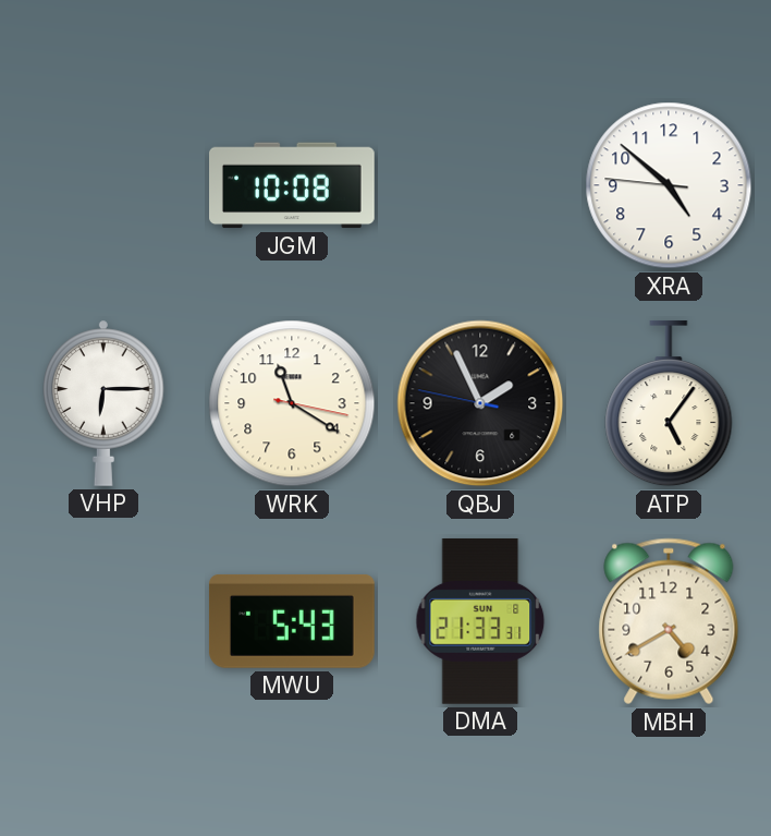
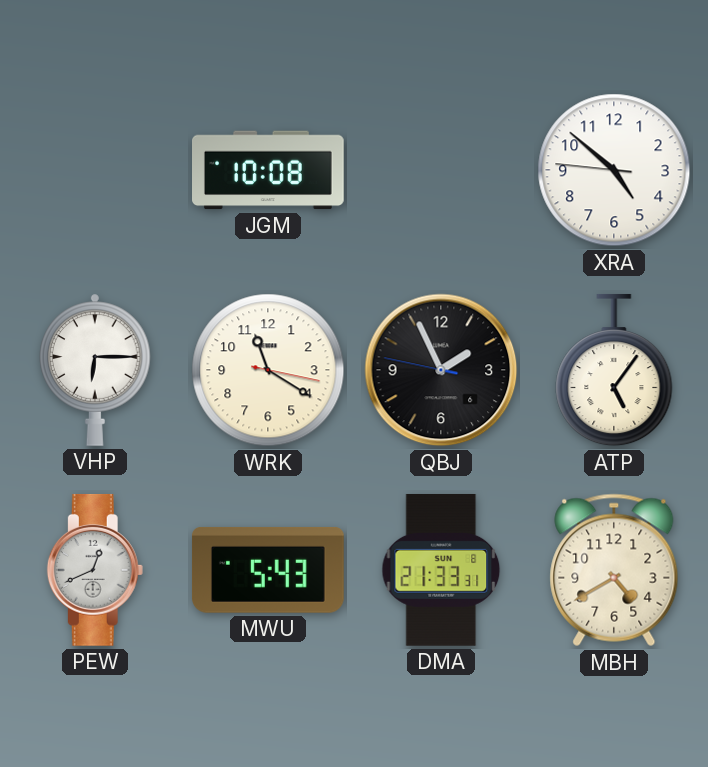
PEW: none -> 12:41 (95, 570)
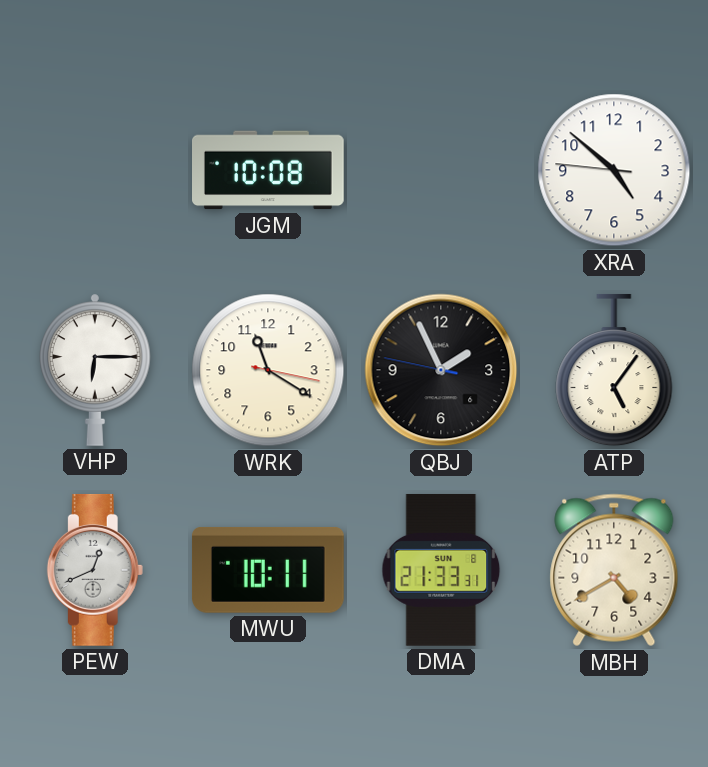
MWU: 5:43 -> 10:11 (268, 570)
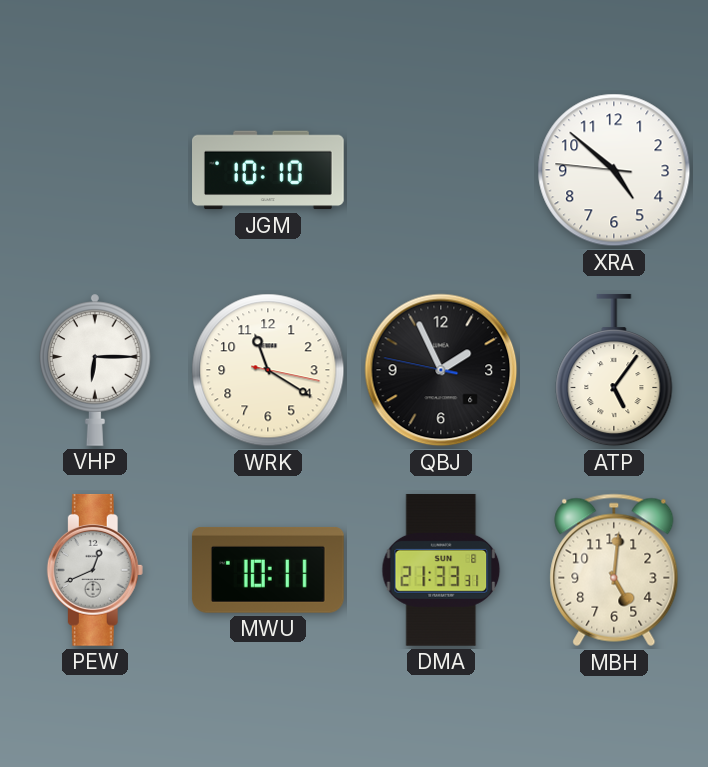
JGM: 10:08 -> 10:10 (269, 170)
MBH: 4:40 -> 5:01 (614, 570)
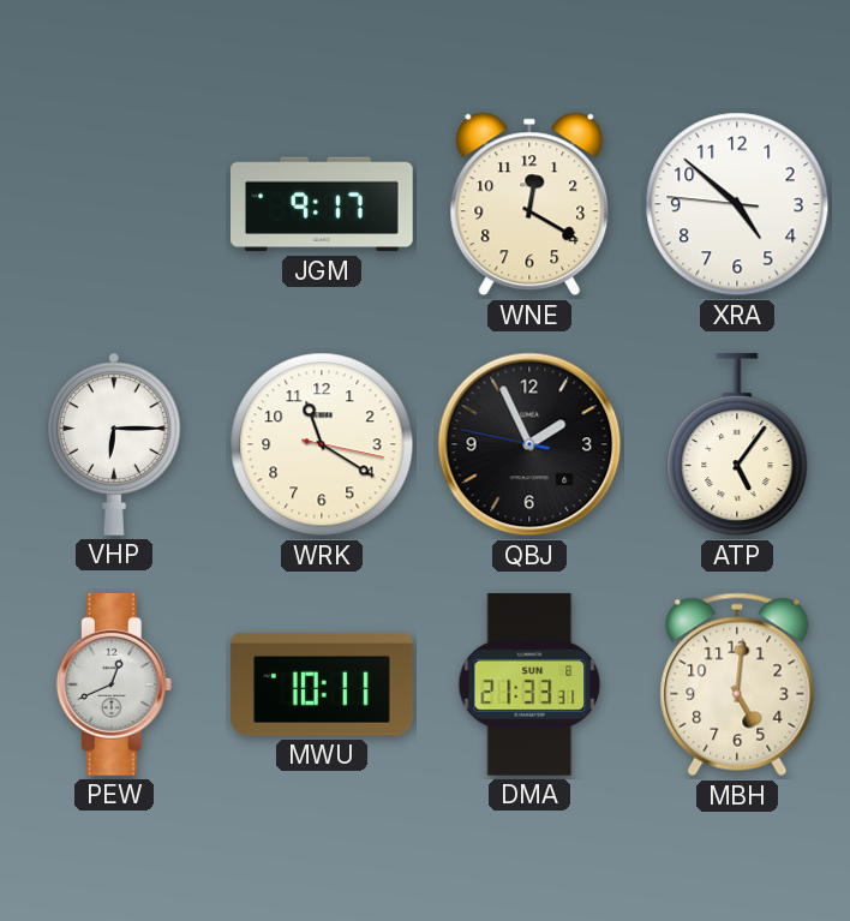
JGM: 10:10 -> 9:17 (323, 204)
WNE: none -> 12:20 (529, 204)
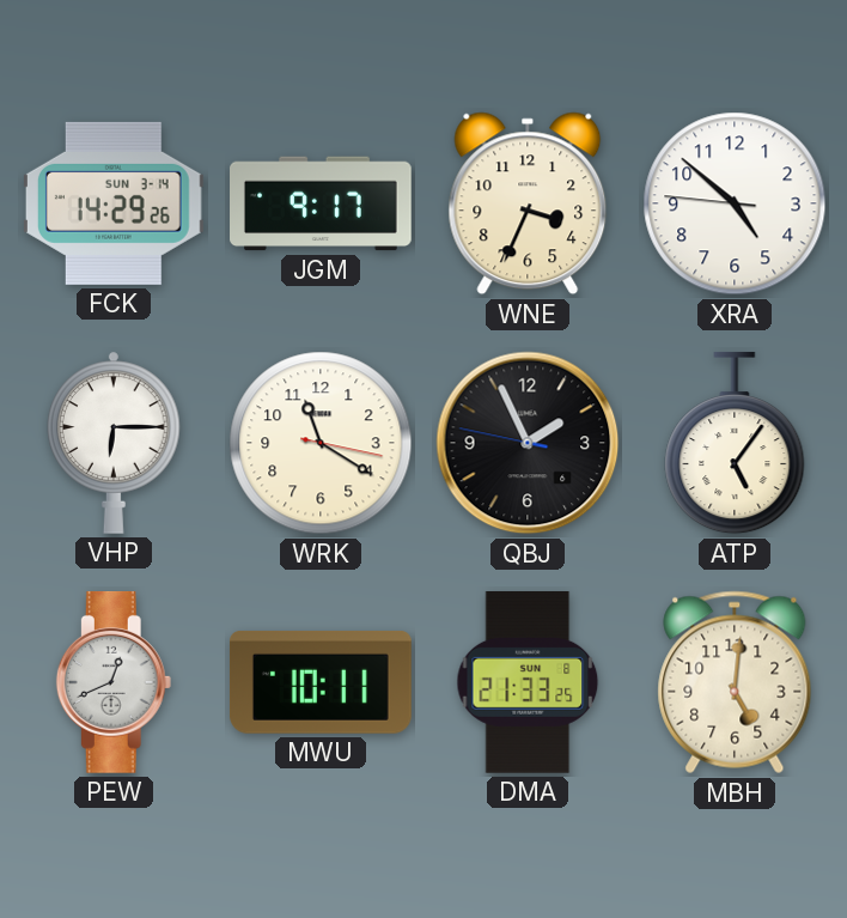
FCK: none -> 14:29 (114, 203)
WNE: 12:20 -> 3:34 (528, 203)
DMA: 21:33:31 -> 21:33:25 (528, 682)
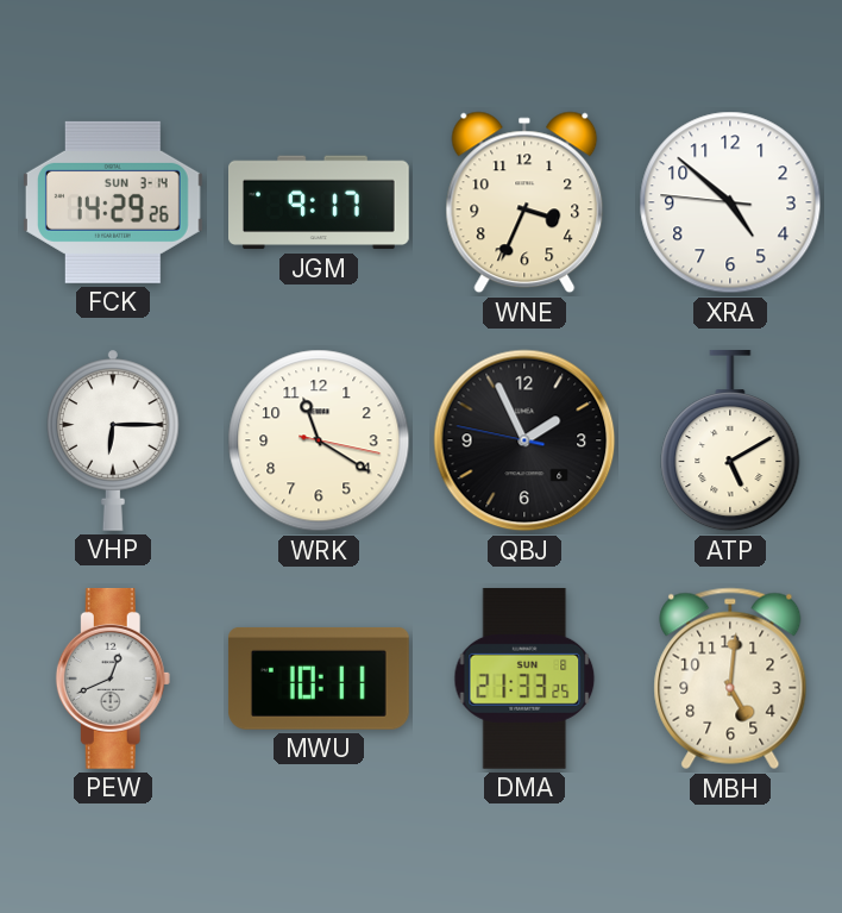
ATP: 5:06 -> 5:10 (730, 440)
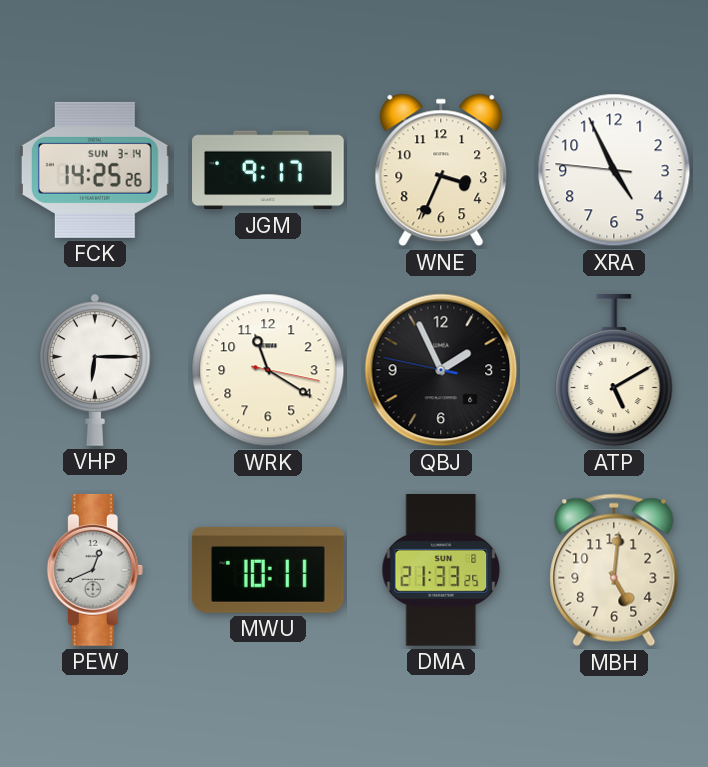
FCK: 14:29 -> 14:25 (95, 170)
XRA: 4:51 -> 4:55 (614, 170)
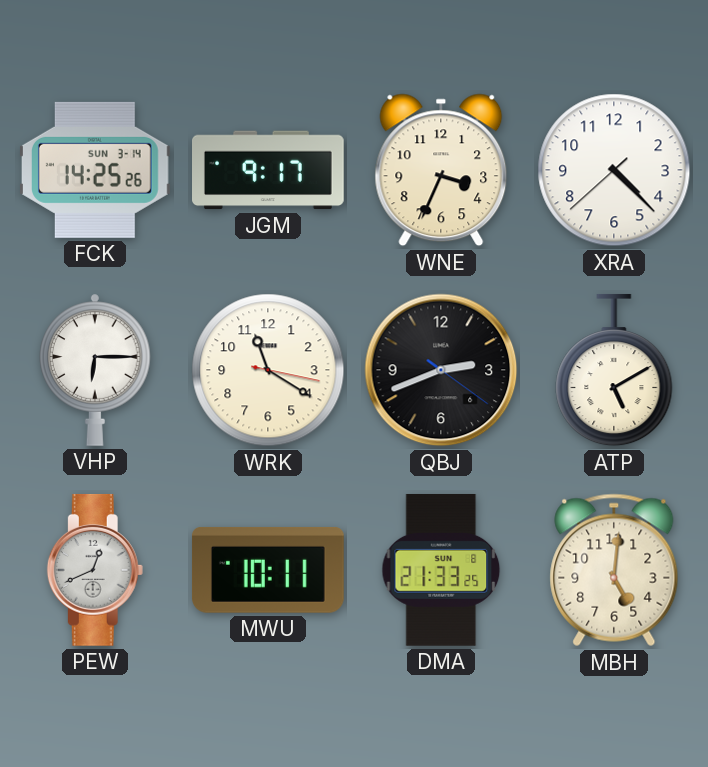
XRA: 4:55 -> 4:22 (614, 170)
QBJ: 1:55 -> 2:41 (441, 370)
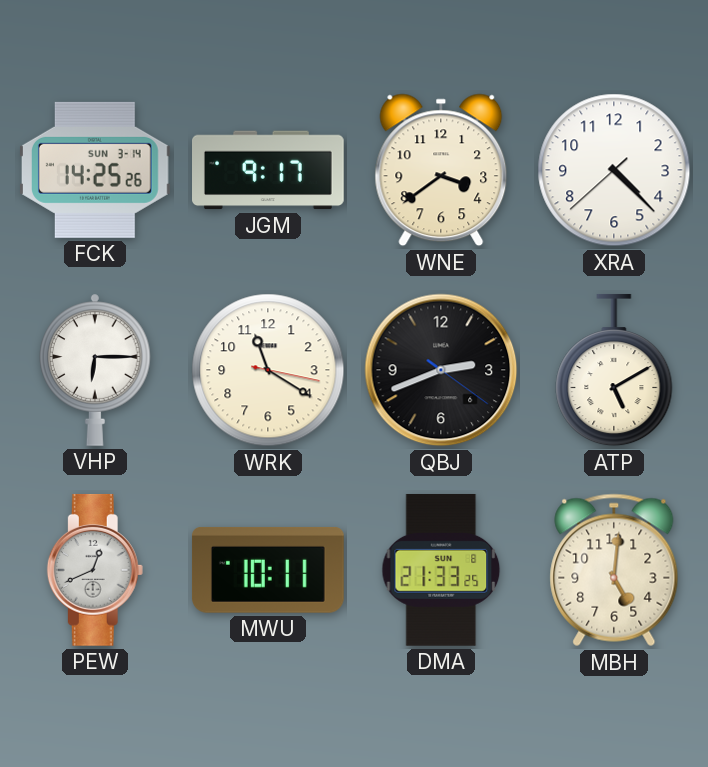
WNE: 3:34 -> 3:39 (441, 170)
